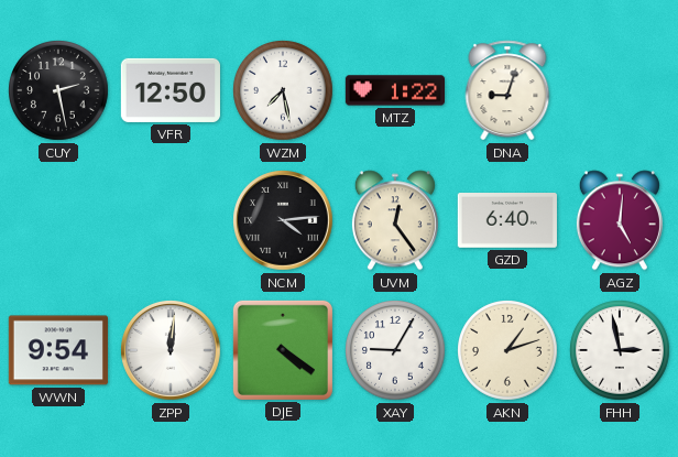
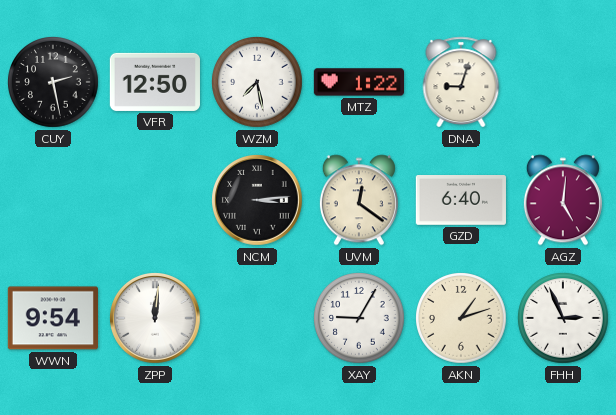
NCM: 4:14 -> 3:14 (258, 201)
UVM: 12:24 -> 12:21 (359, 200)
DJE: 4:21 -> none (283, 350)
FHH: 2:58 -> 2:56 (564, 319)
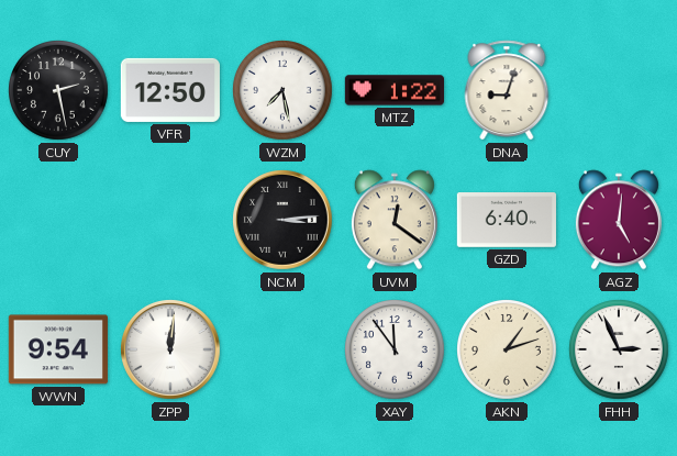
XAY: 9:05 -> 11:54 (396, 351)
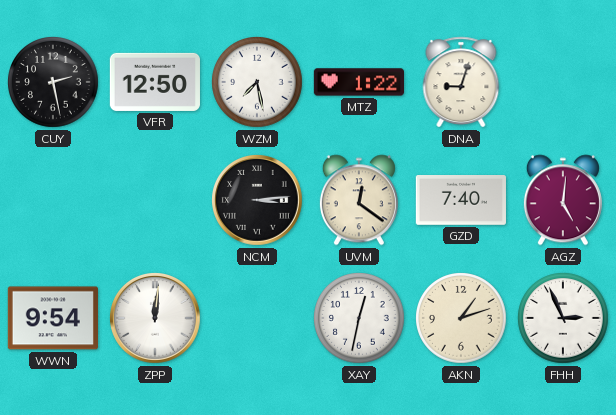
GZD: 6:40 -> 7:40 (461, 201)
XAY: 11:54 -> 12:32 (360, 319)
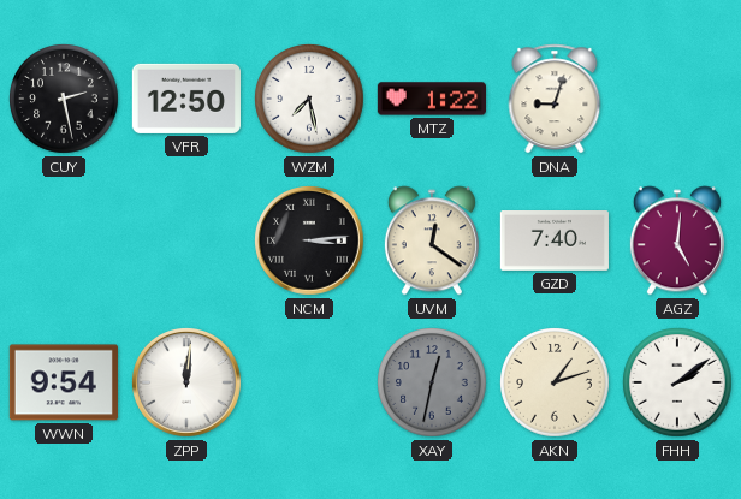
XAY dial: white -> grey (433, 384)
FHH: 2:56 -> 2:09 (678, 384)
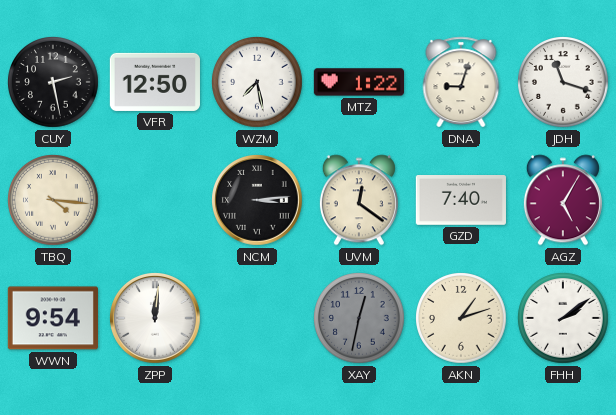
JDH: none -> 11:18 (564, 83)
TBQ: none -> 4:16 (54, 201)
AGZ: 5:01 -> 5:05 (563, 200)
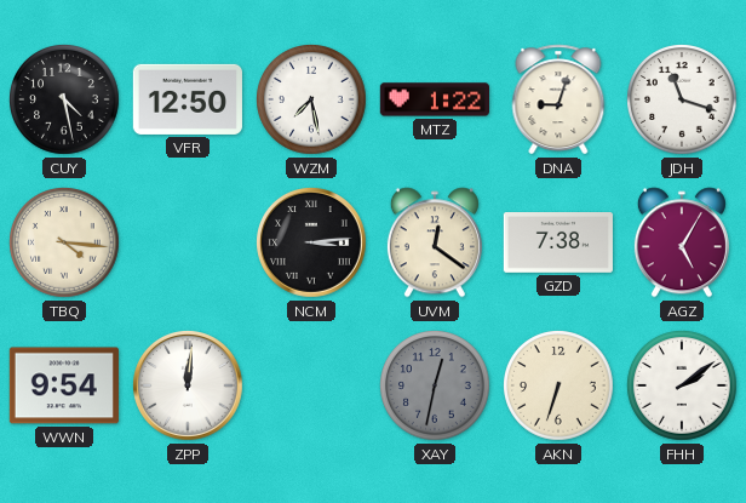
CUY: 2:28 -> 4:28 (65, 101)
GZD: 7:40 -> 7:38 (558, 244)
AKN: 1:12 -> 6:33 (559, 387)
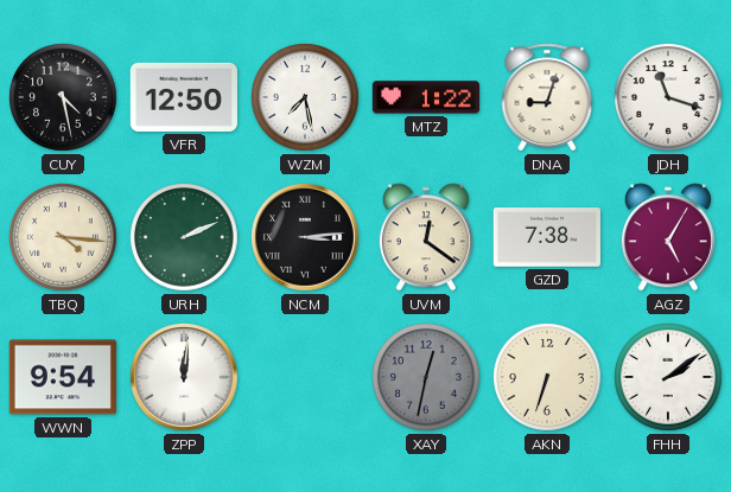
URH: none -> 2:11 (185, 238)
